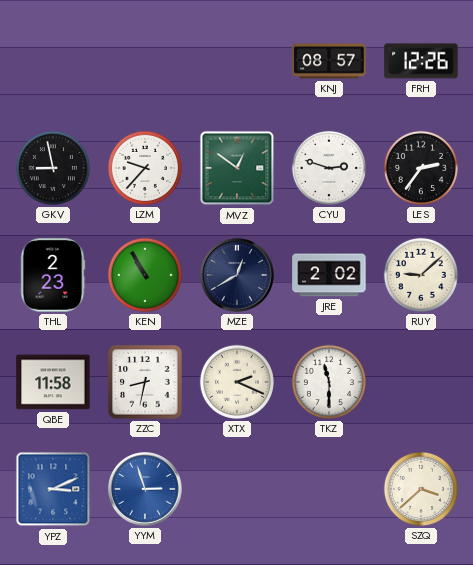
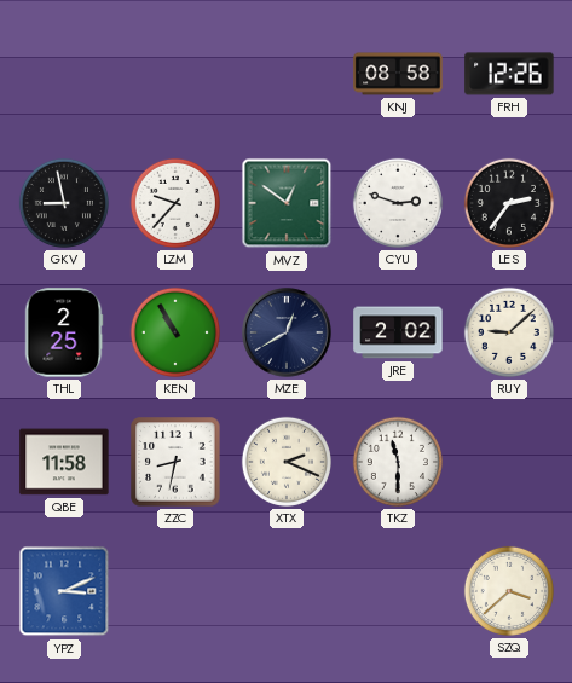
KNJ: 08:57 -> 08:58 (398, 74)
THL: 2:23 -> 2:25 (64, 332)
YYM: 2:57 -> none (145, 489)
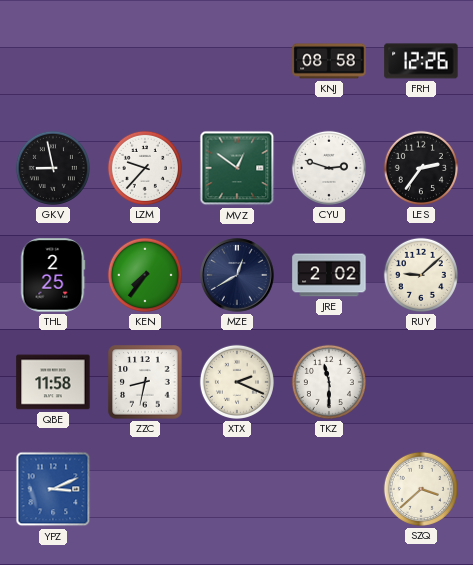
KEN: 10:55 -> 7:36 (145, 275)
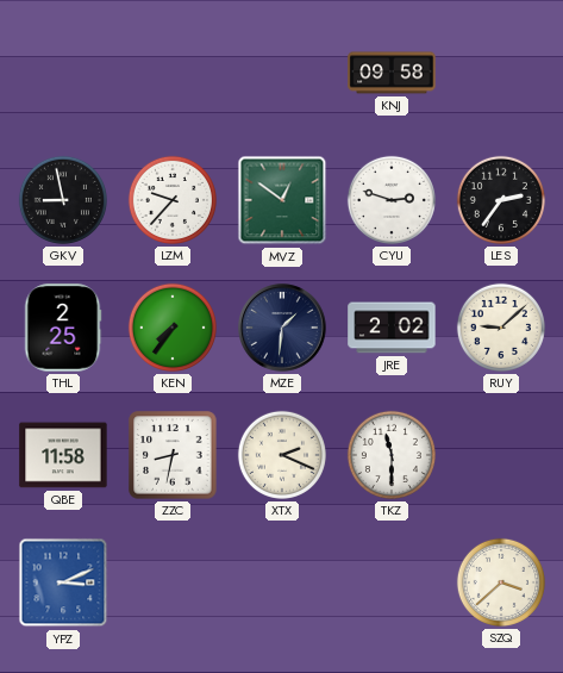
KNJ: 08:58 -> 09:58 (392, 73)
FRH: 12:26 -> none (421, 61)
MZE: 12:40 -> 1:31 (282, 328)
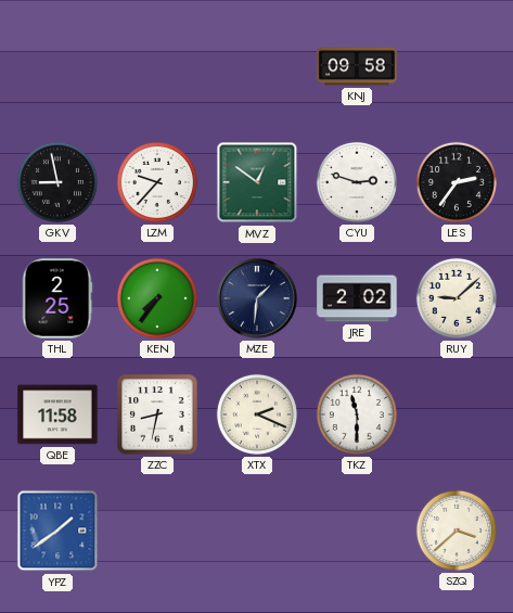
YPZ: 3:11 -> 1:39 (57, 531)
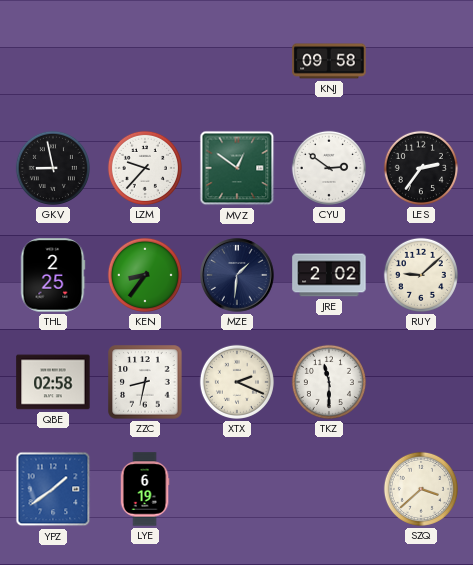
CYU: 2:48 -> 2:51 (329, 168)
KEN: 7:36 -> 8:36 (145, 275)
QBE: 11:58 -> 02:58 (53, 382)
LYE: none -> 6:19 (145, 489)
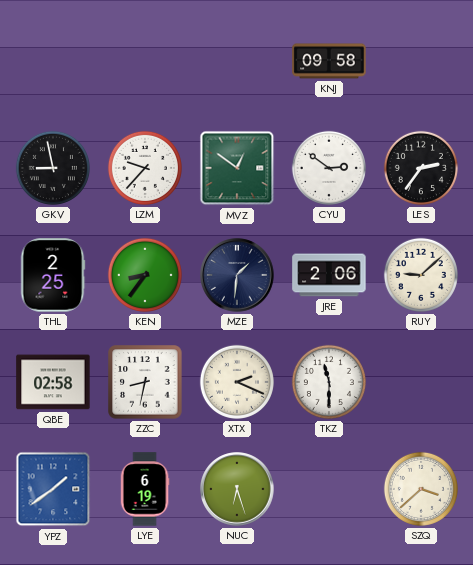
JRE: 2:02 -> 2:06 (329, 275)
NUC: none -> 6:27 (237, 489)
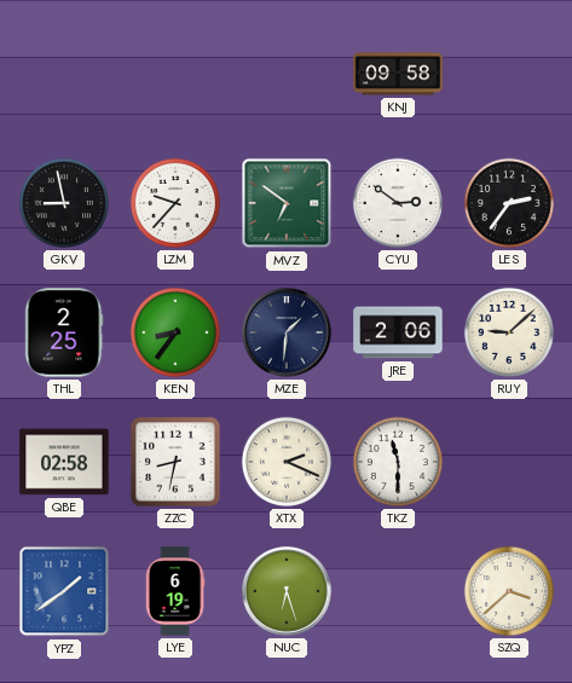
MVZ: 12:51 -> 6:51 (287, 203)
